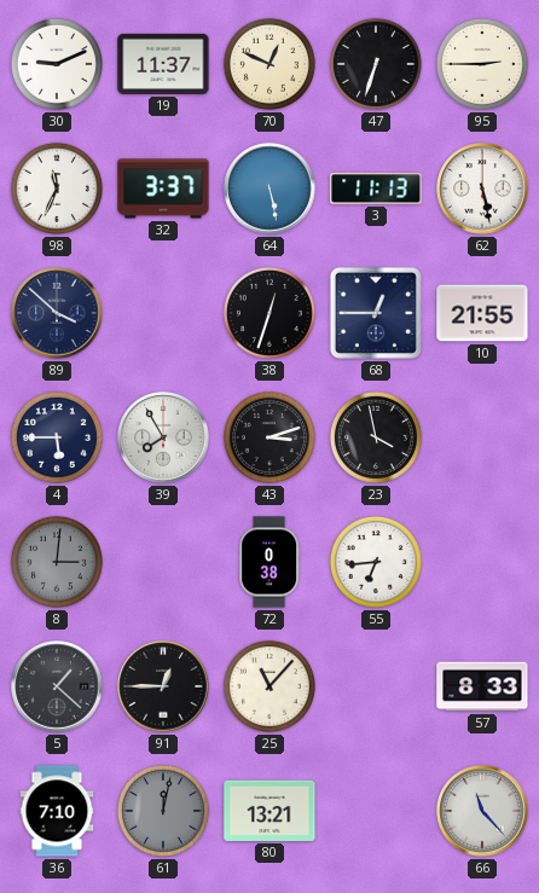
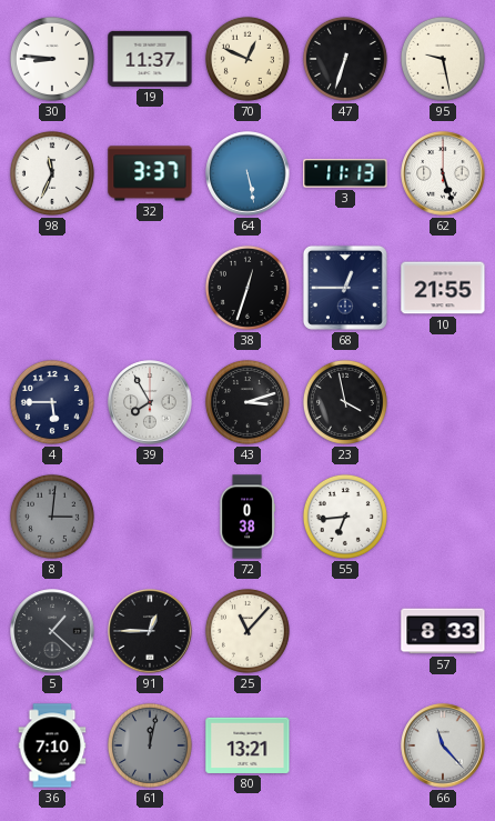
30: 9:11 -> 8:46 (52, 59)
95: 2:45 -> 9:28 (443, 59)
62: 5:28 -> 5:27 (443, 173)
89: 3:52 -> none (57, 313)
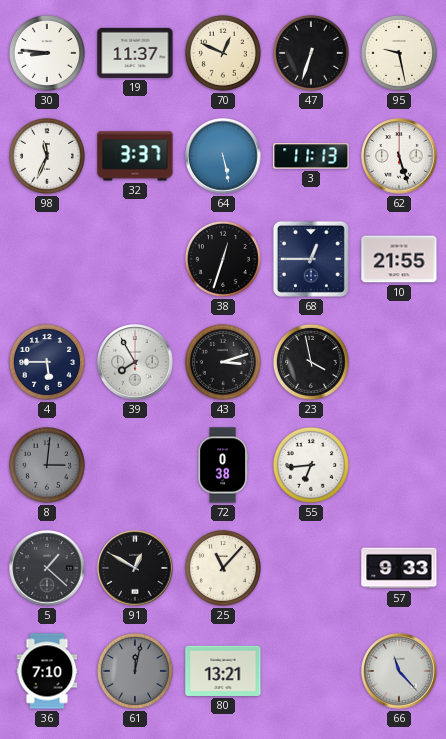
91: 12:45 -> 12:50 (135, 568)
57: 8:33 -> 9:33 (399, 568)
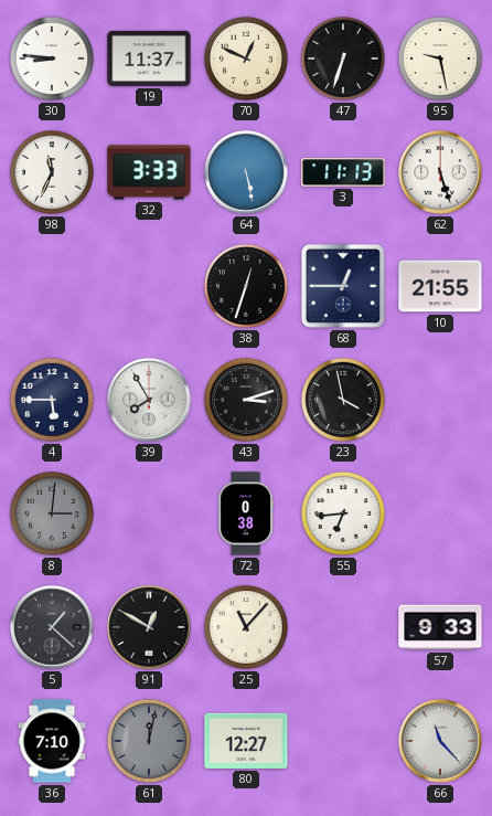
32: 3:37 -> 3:33 (149, 172)
80: 13:21 -> 12:27 (246, 741)
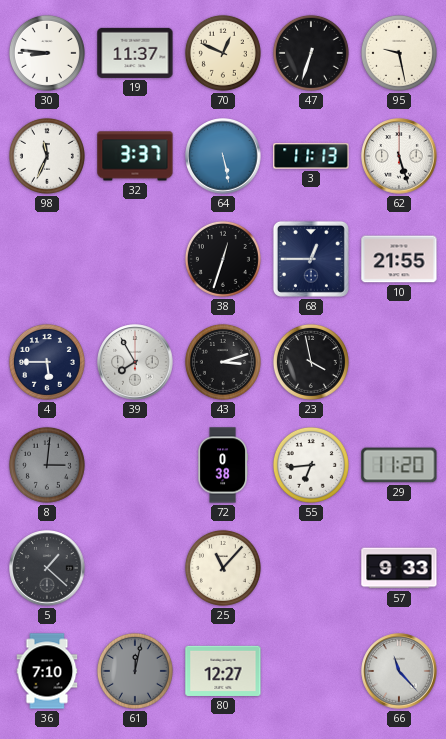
32: 3:33 -> 3:37 (135, 156)
29: none -> 11:20 (399, 465)
91: 12:50 -> none (149, 627)
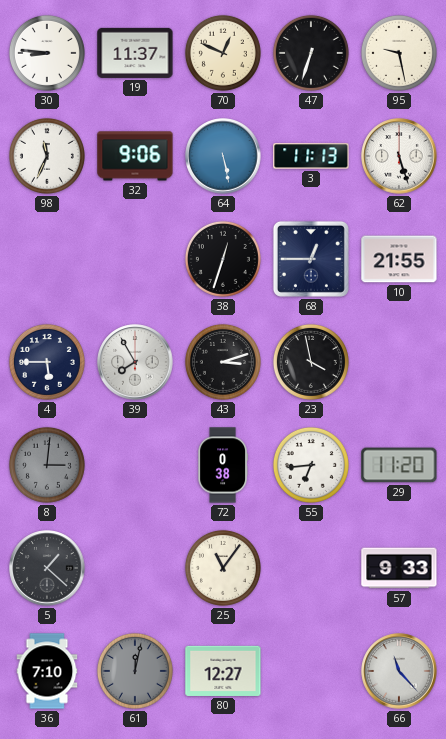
32: 3:37 -> 9:06 (135, 156)
25: 11:07 -> 11:06 (223, 568)
